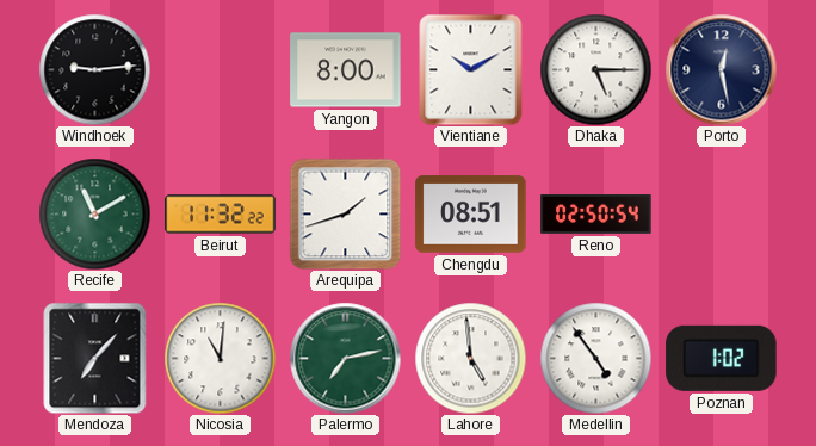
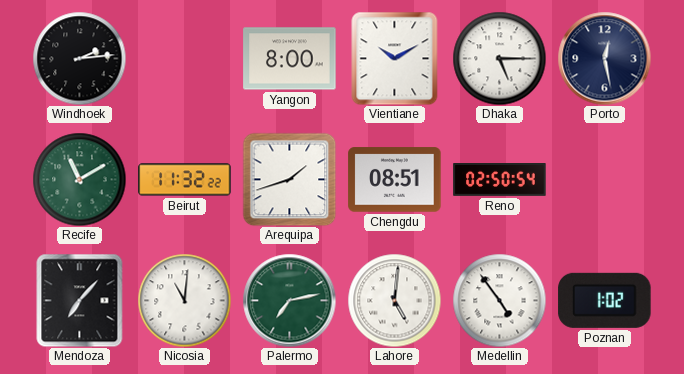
Windhoek: 9:14 -> 2:14 (79, 58)
Lahore: 4:59 -> 5:01 (394, 300)
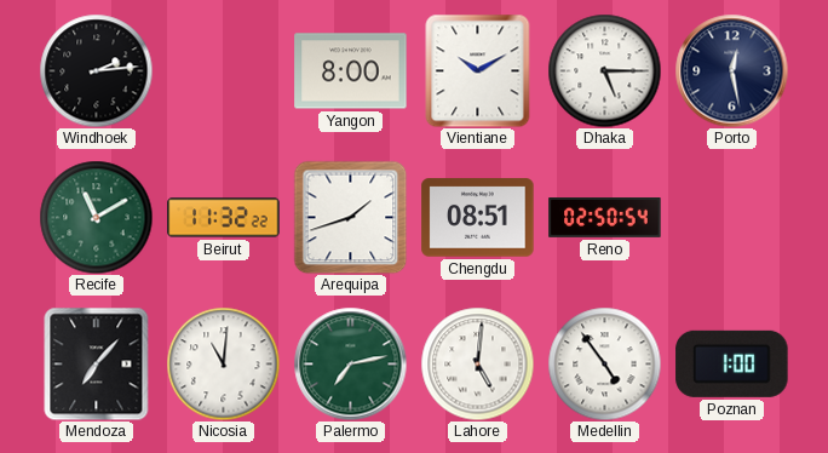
Poznan: 1:02 -> 1:00 (732, 363)
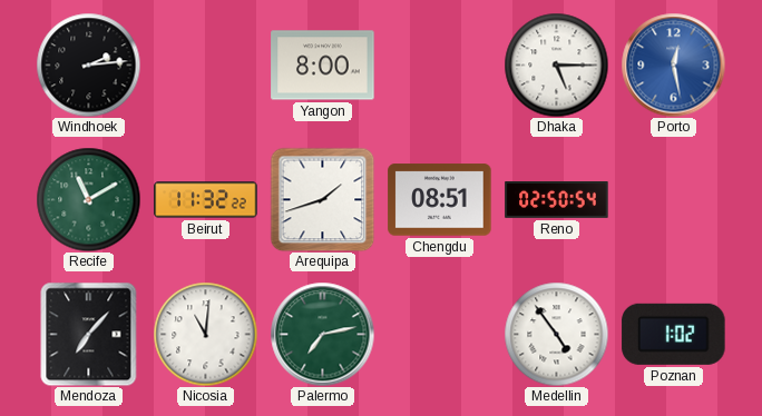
Vientiane: 10:10 -> none (478, 70)
Porto dial: navy -> blue (673, 65)
Lahore: 5:01 -> none (477, 363)
Poznan: 1:00 -> 1:02 (674, 334)
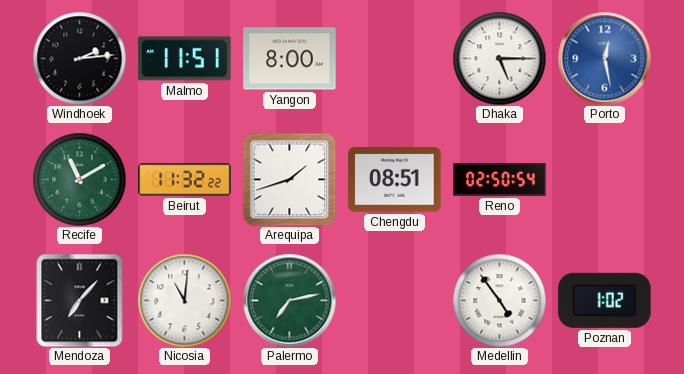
Malmo: none -> 11:51 (185, 59)
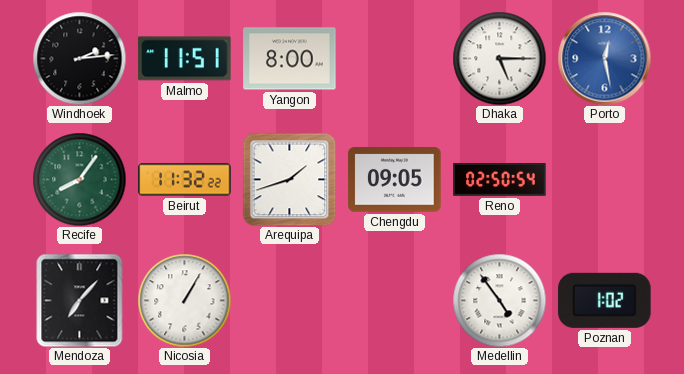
Recife: 11:10 -> 8:06 (79, 179)
Chengdu: 08:51 -> 09:05 (395, 180)
Nicosia: 11:01 -> 1:05 (184, 300)
Palermo: 7:13 -> none (289, 300)
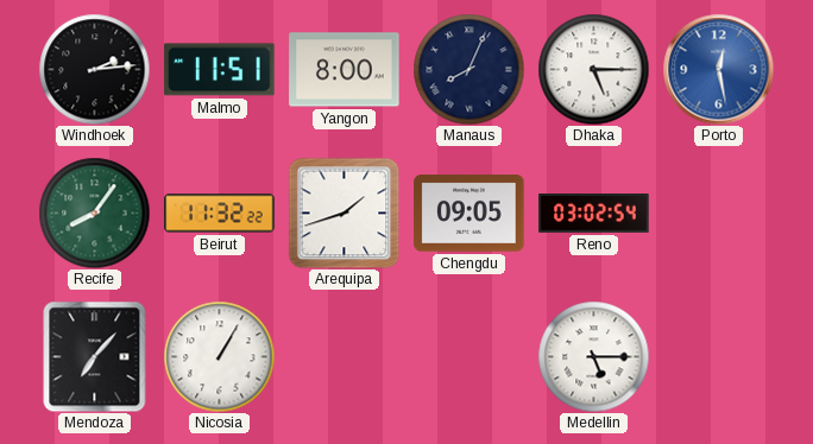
Manaus: none -> 8:04 (468, 69)
Reno: 02:50 -> 03:02 (594, 214)
Medellin: 4:54 -> 5:15 (593, 356)
Poznan: 1:02 -> none (605, 300)
